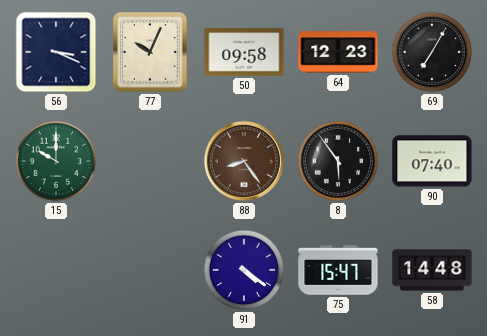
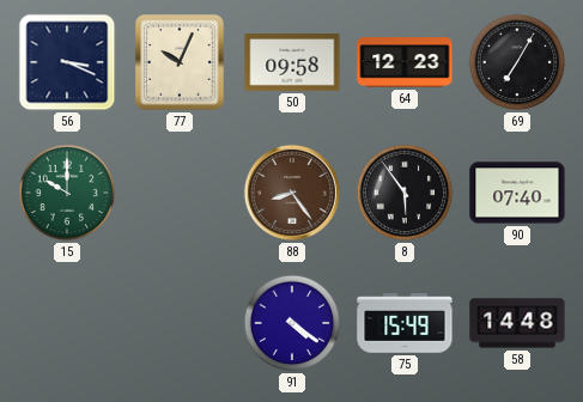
75: 15:47 -> 15:49 (405, 323)
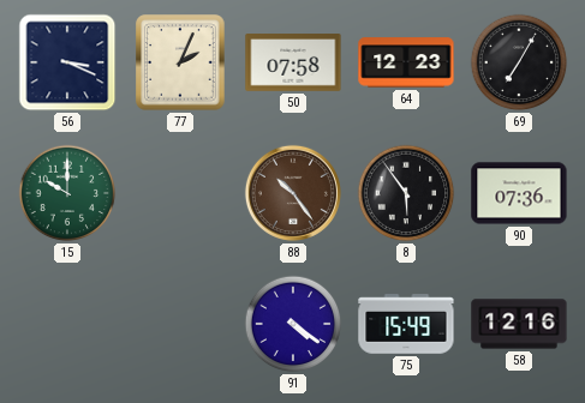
77: 10:04 -> 2:04 (180, 62)
50: 09:58 -> 07:58 (293, 62)
88: 8:24 -> 10:24 (293, 193)
90: 07:40 -> 07:36 (519, 193)
58: 14:48 -> 12:16 (519, 324)
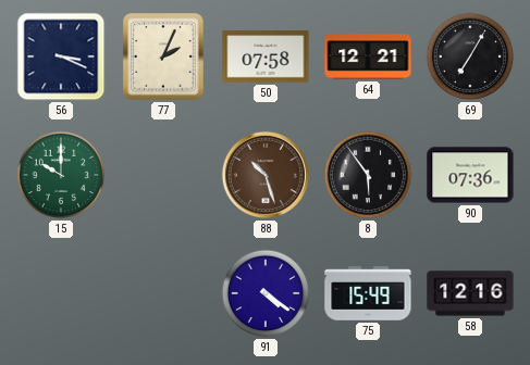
64: 12:23 -> 12:21 (368, 56)
88: 10:24 -> 10:27 (266, 175)
